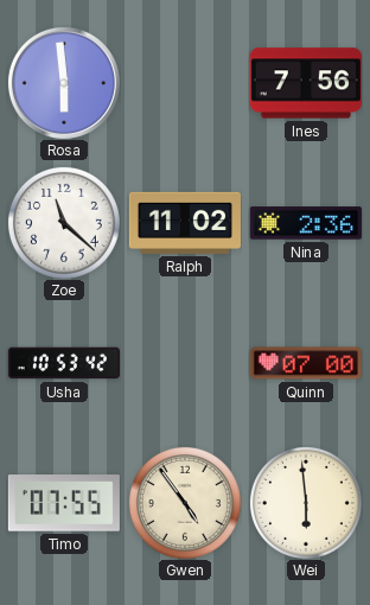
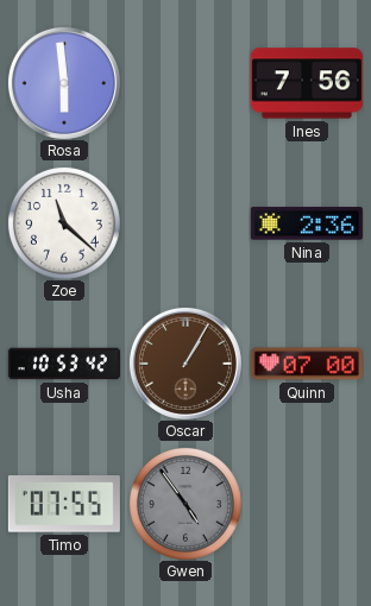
Ralph: 11:02 -> none (185, 223)
Oscar: none -> 1:05 (185, 364)
Gwen dial: cream -> grey (185, 504)
Wei: 5:59 -> none (306, 503)
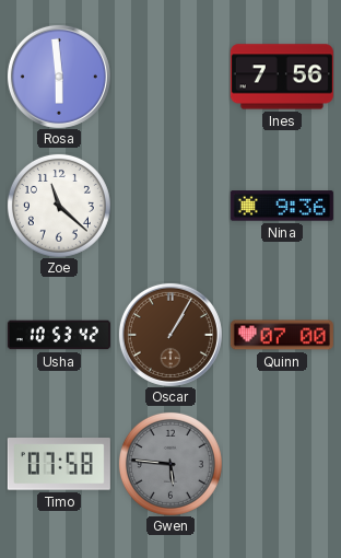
Nina: 2:36 -> 9:36 (282, 206)
Timo: 07:55 -> 07:58 (59, 465)
Gwen: 4:54 -> 5:46 (170, 464)
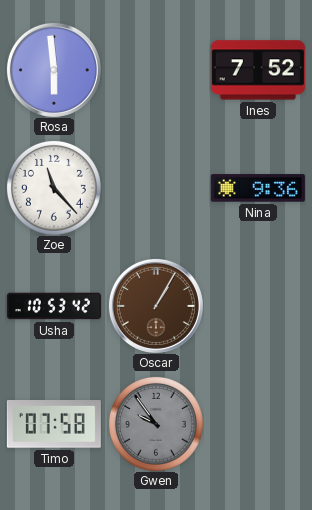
Ines: 7:56 -> 7:52 (258, 70)
Zoe: 11:22 -> 11:23 (54, 188)
Quinn: 07:00 -> none (282, 335)
Gwen: 5:46 -> 9:54 (156, 424)
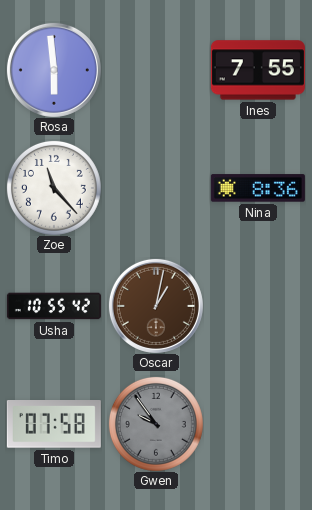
Ines: 7:52 -> 7:55 (258, 70)
Nina: 9:36 -> 8:36 (258, 188)
Usha: 10:53 -> 10:55 (54, 306)
Oscar: 1:05 -> 1:02 (156, 306)
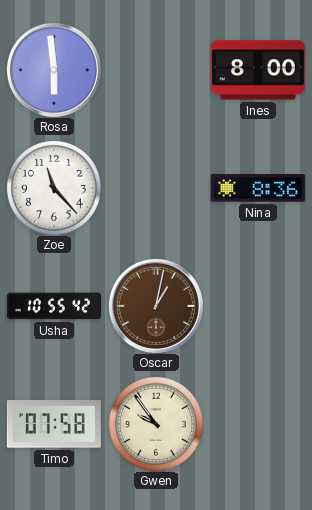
Ines: 7:55 -> 8:00 (258, 70)
Gwen dial: grey -> cream (156, 424)
